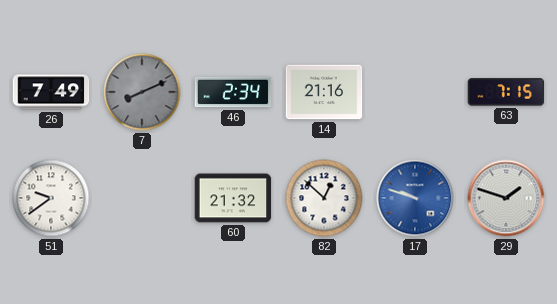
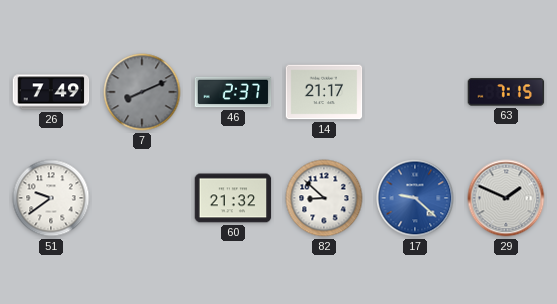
46: 2:34 -> 2:37 (233, 92)
14: 21:16 -> 21:17 (324, 92)
82: 12:52 -> 8:52 (324, 198)
17: 9:48 -> 9:22 (415, 198)
29: 1:48 -> 1:49 (506, 198)
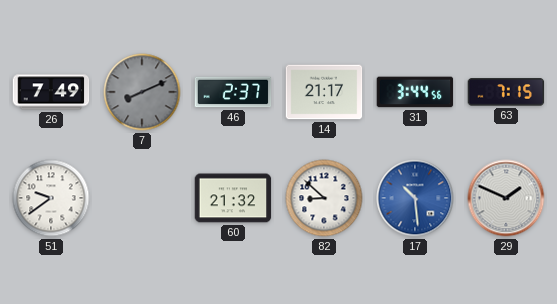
31: none -> 3:44 (415, 92)
17: 9:22 -> 10:29 (415, 198)
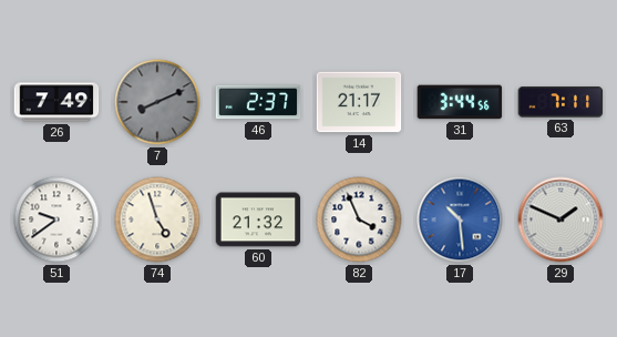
63: 7:15 -> 7:11 (561, 102)
74: none -> 4:57 (157, 219)
82: 8:52 -> 3:56 (359, 219)
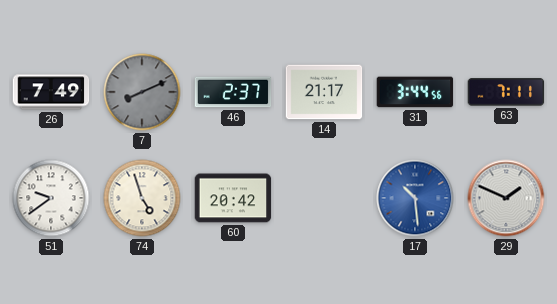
60: 21:32 -> 20:42 (233, 198)
82: 3:56 -> none (359, 219)
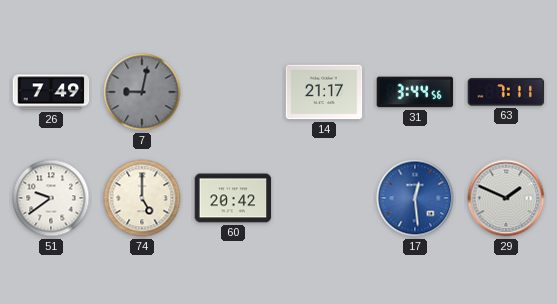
7: 8:11 -> 9:02 (142, 92)
46: 2:37 -> none (233, 92)
74: 4:57 -> 5:00 (142, 198)
17: 10:29 -> 12:29 (415, 198)
